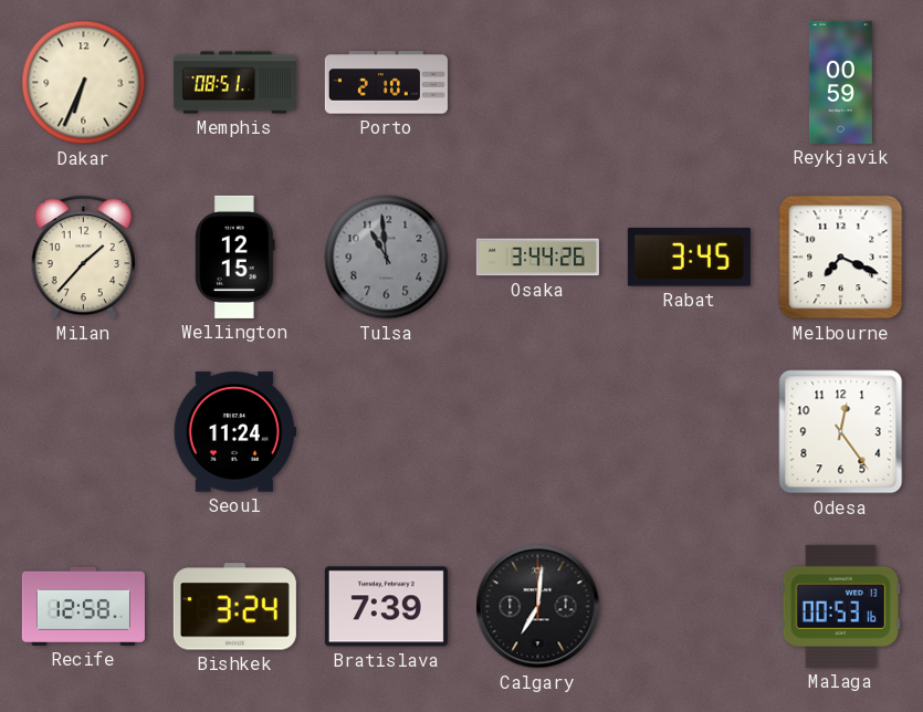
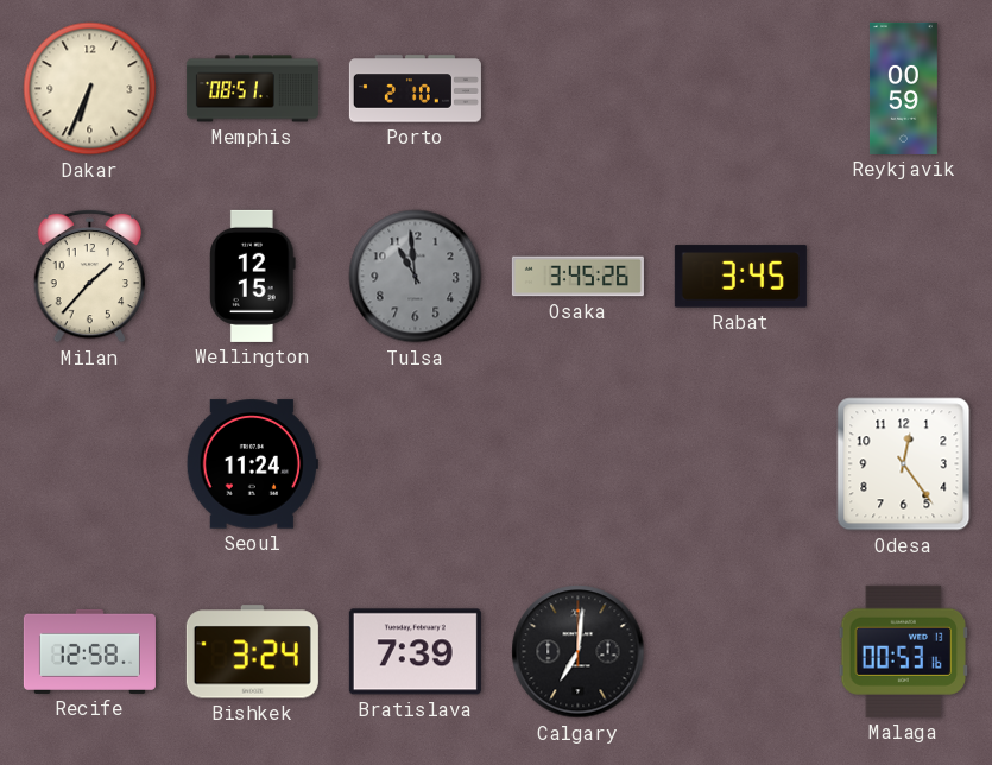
Osaka: 3:44 -> 3:45 (577, 277)
Melbourne: 7:19 -> none (841, 258)
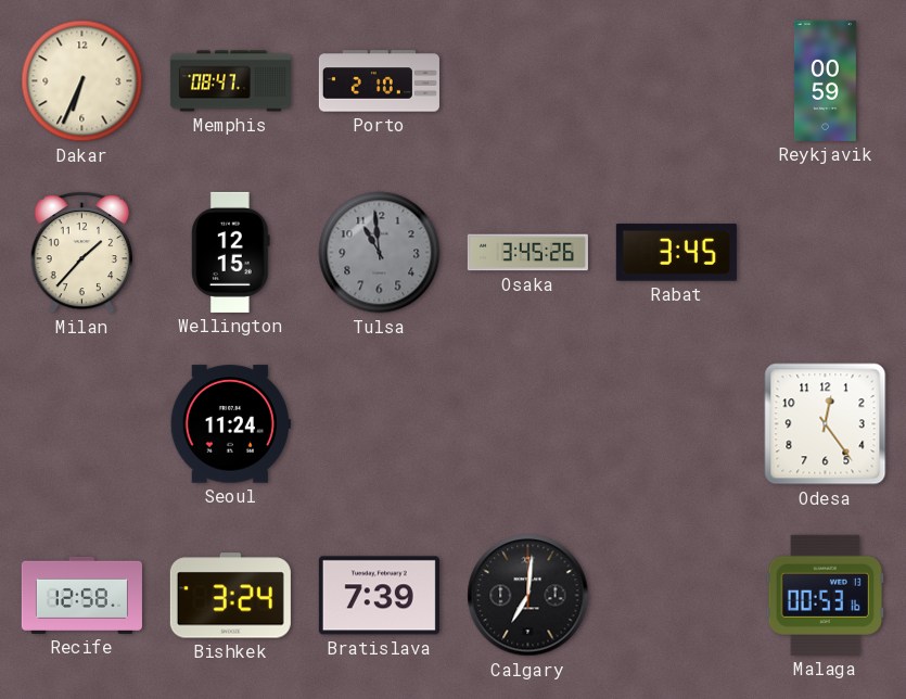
Memphis: 08:51 -> 08:47 (230, 81)
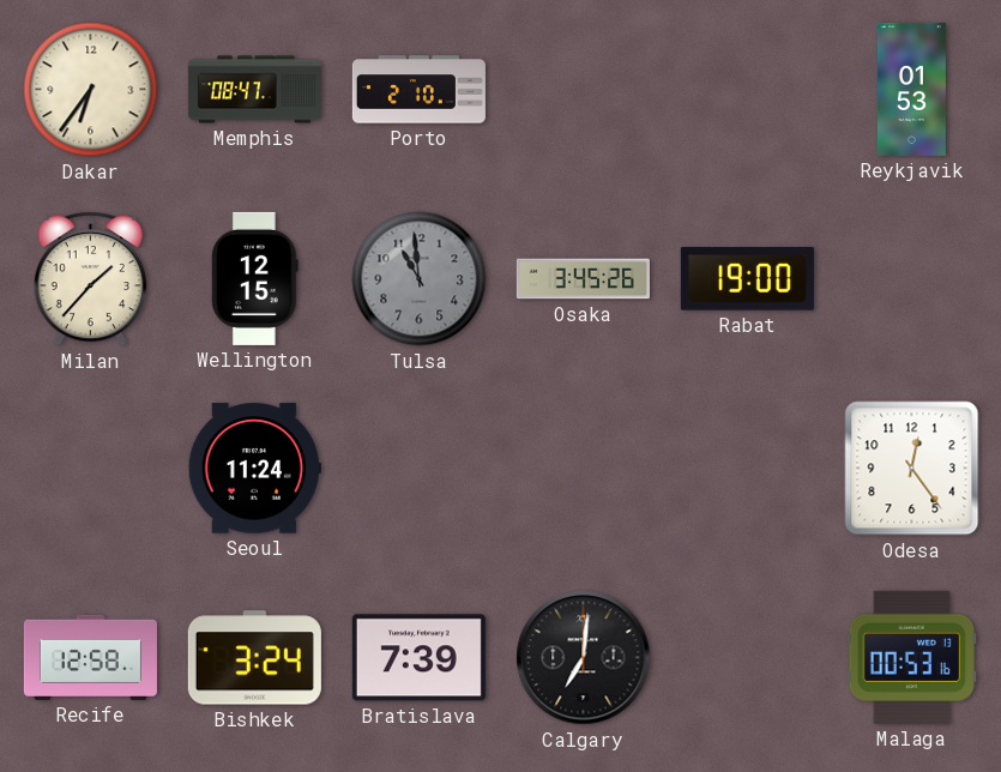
Dakar: 6:34 -> 6:36 (91, 90)
Reykjavik: 00:59 -> 01:53 (911, 89)
Rabat: 3:45 -> 19:00 (747, 279)
